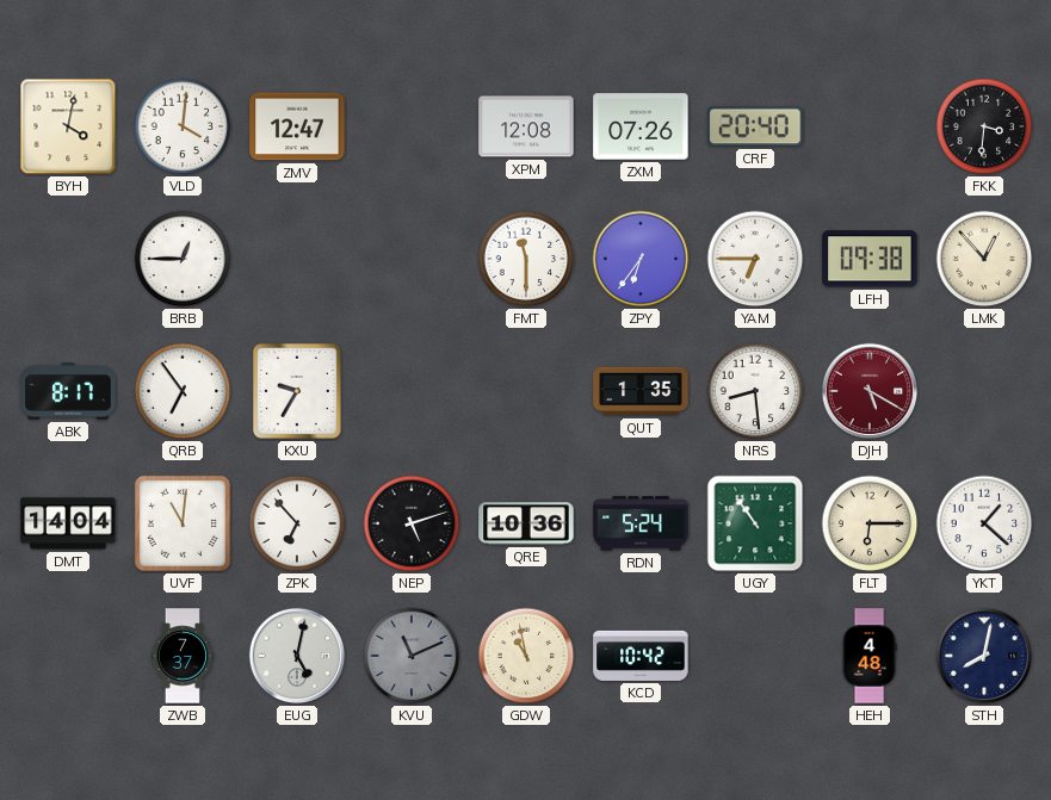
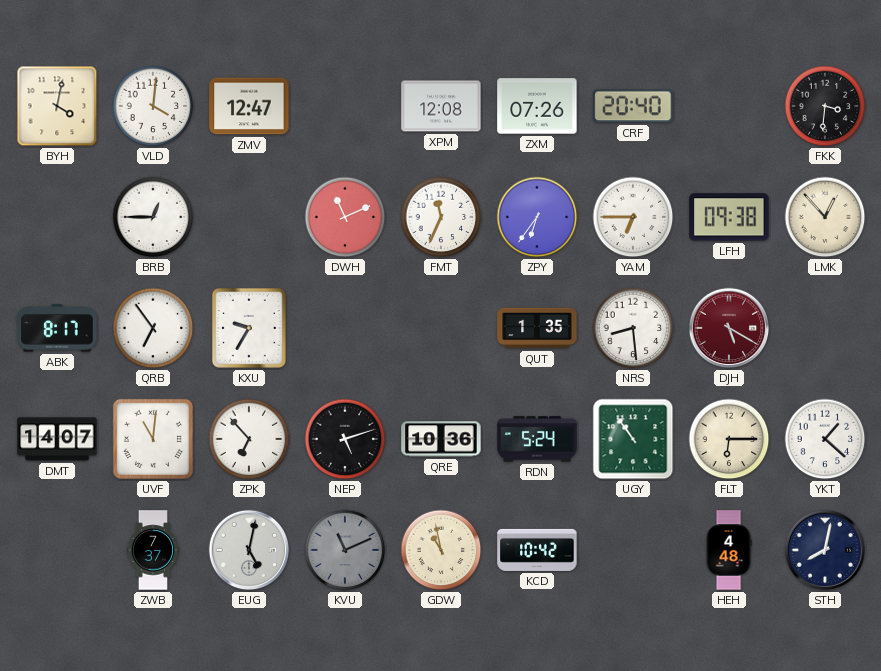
DWH: none -> 11:11 (345, 217)
FMT: 11:30 -> 11:34 (441, 217)
DMT: 14:04 -> 14:07 (57, 439)
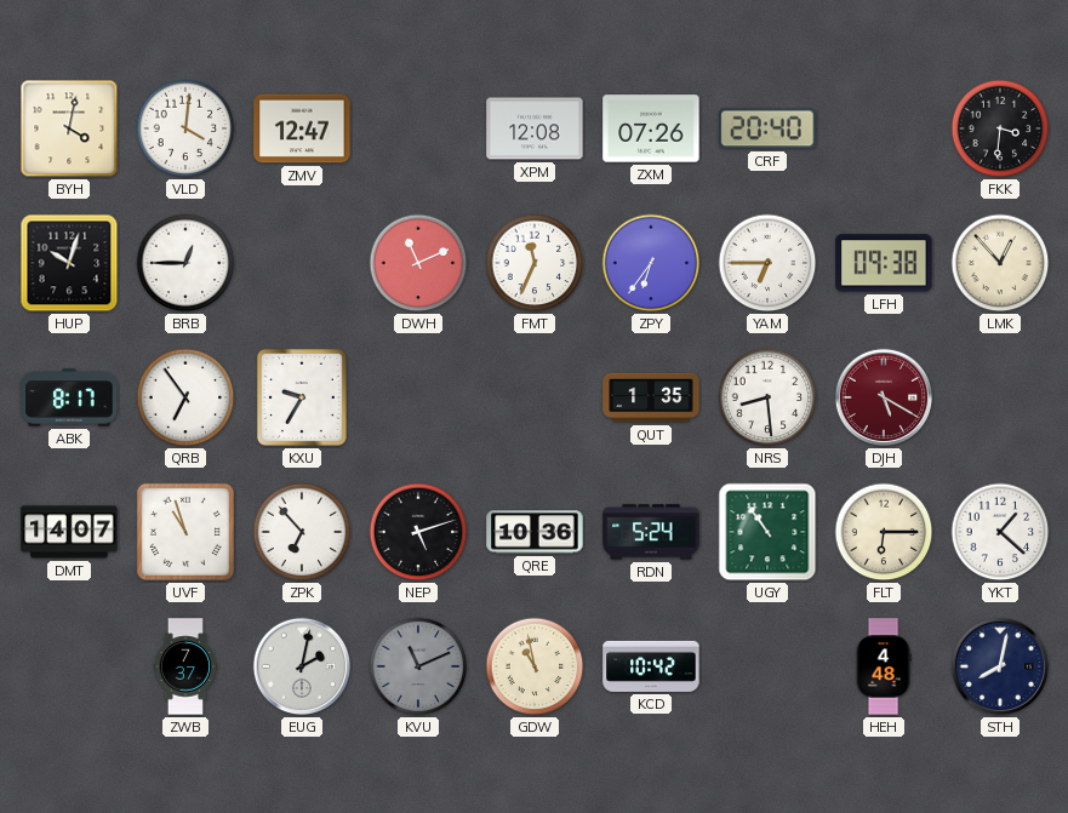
HUP: none -> 10:03 (69, 263)
UVF: 11:01 -> 10:57 (185, 532)
EUG: 5:02 -> 2:02 (302, 666)
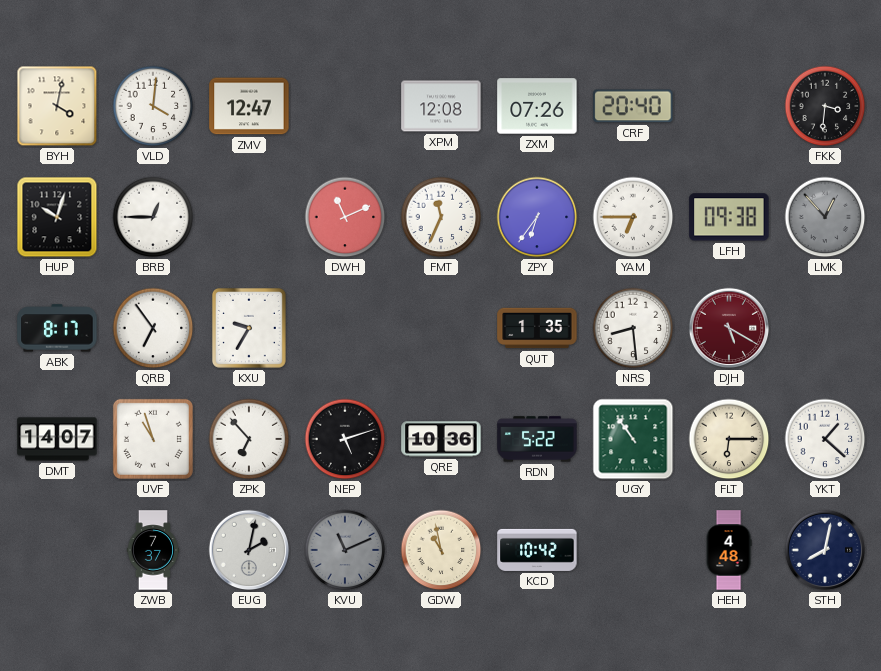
LMK dial: cream -> grey (825, 217)
RDN: 5:24 -> 5:22 (537, 439)
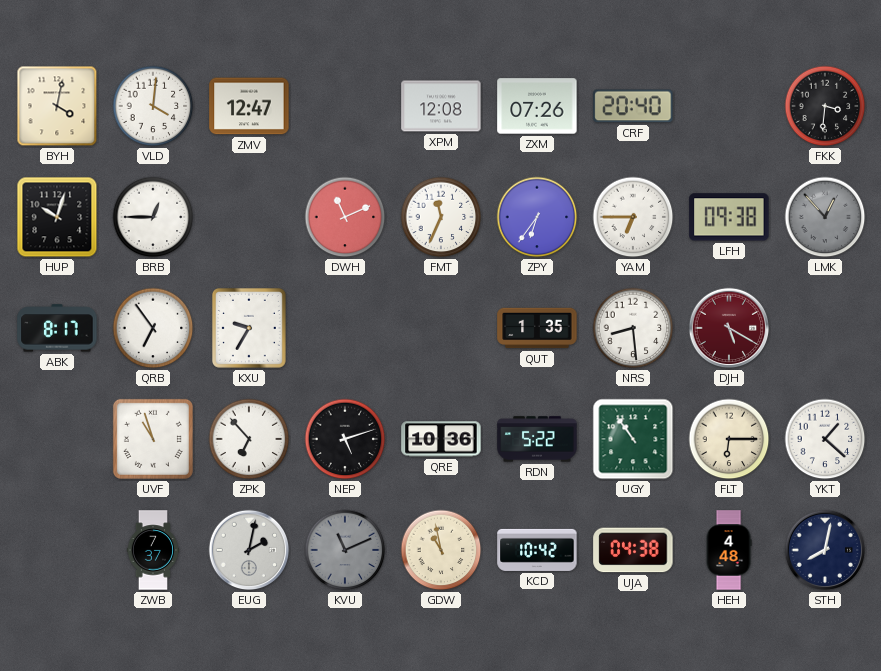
DMT: 14:07 -> none (57, 439)
UJA: none -> 04:38 (633, 550)
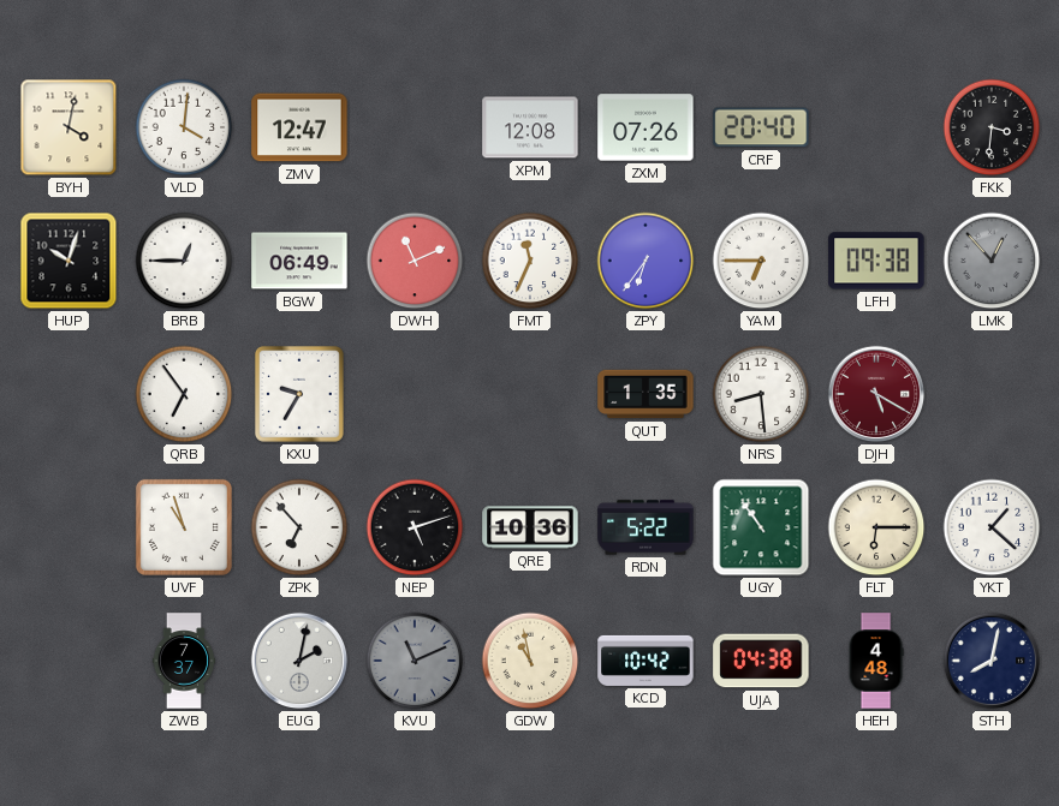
BGW: none -> 06:49 (299, 261)
ABK: 8:17 -> none (57, 328)
